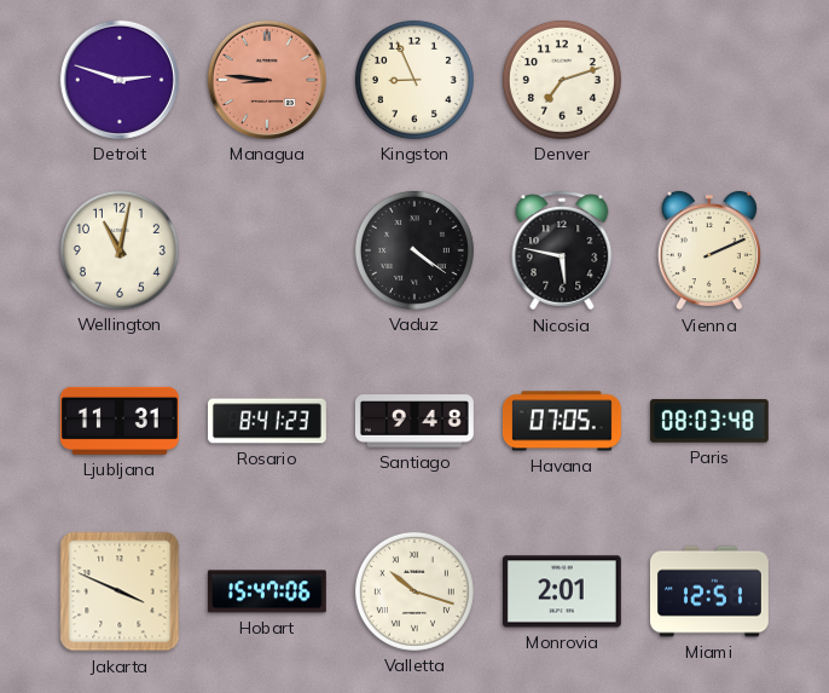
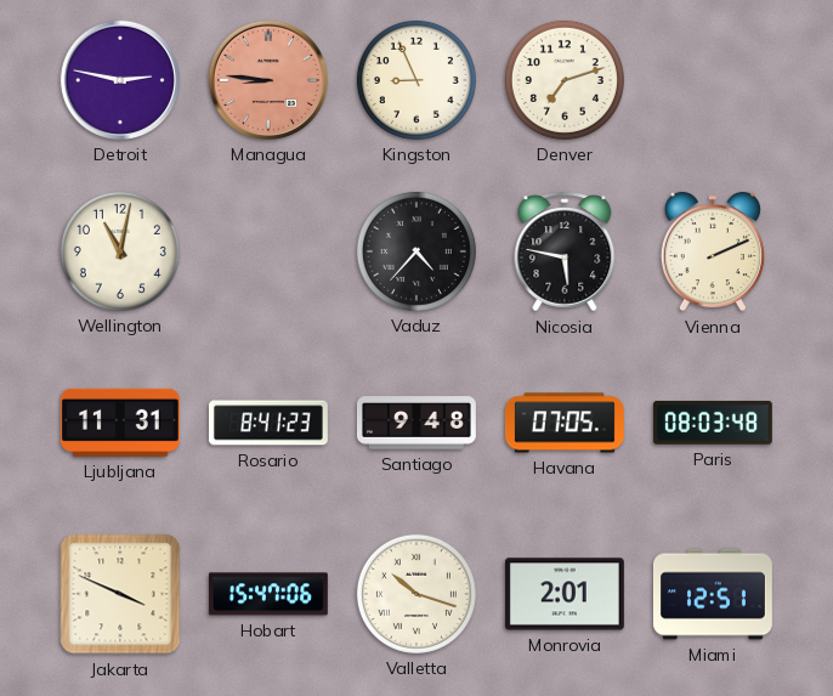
Detroit: 2:48 -> 2:47 (120, 80)
Vaduz: 4:21 -> 4:37 (416, 251)
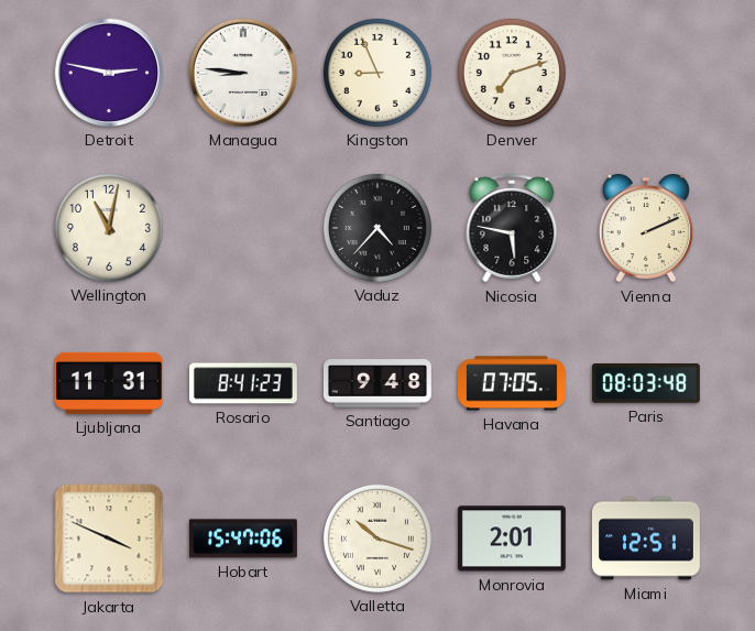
Managua dial: salmon -> white (243, 73)
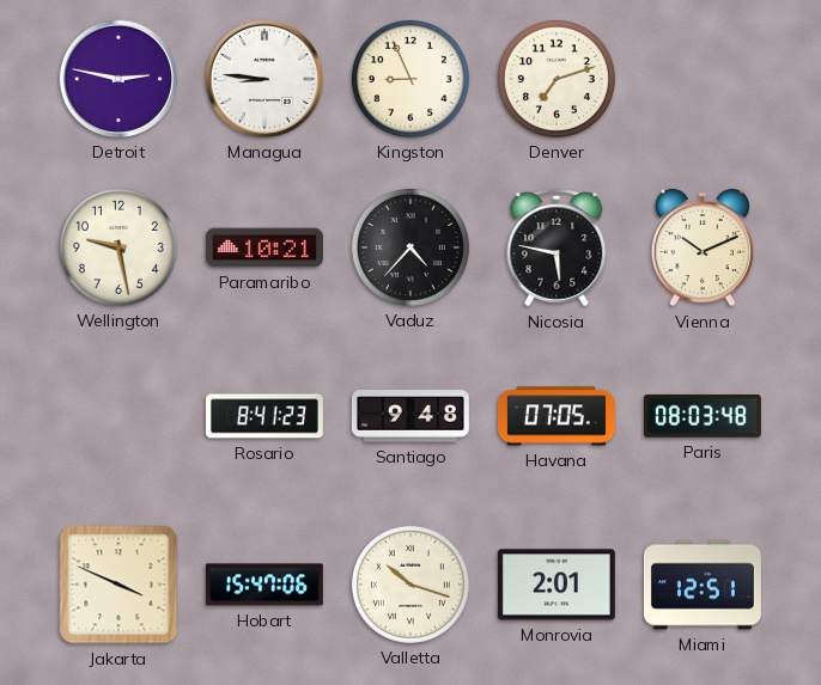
Wellington: 11:02 -> 9:28 (118, 247)
Paramaribo: none -> 10:21 (264, 247)
Vienna: 2:11 -> 10:11 (703, 247)
Ljubljana: 11:31 -> none (109, 383)
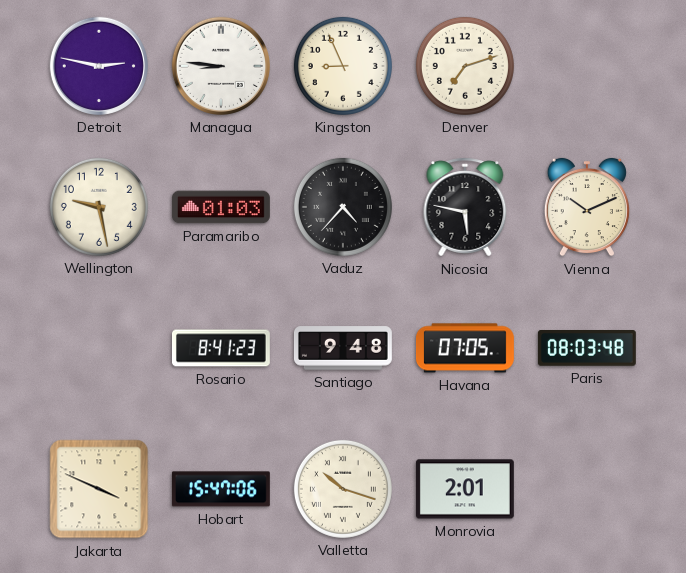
Paramaribo: 10:21 -> 01:03 (221, 207)
Miami: 12:51 -> none (703, 585)
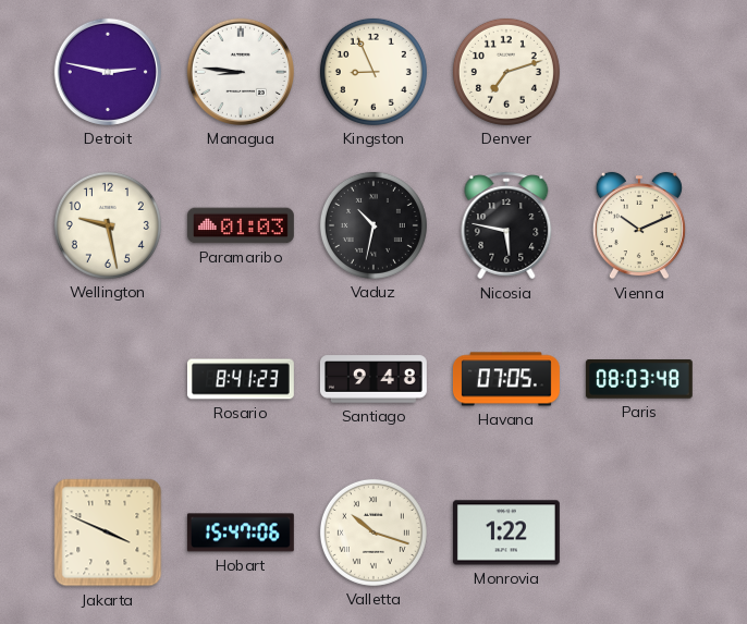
Vaduz: 4:37 -> 10:32 (373, 225)
Monrovia: 2:01 -> 1:22 (506, 533)
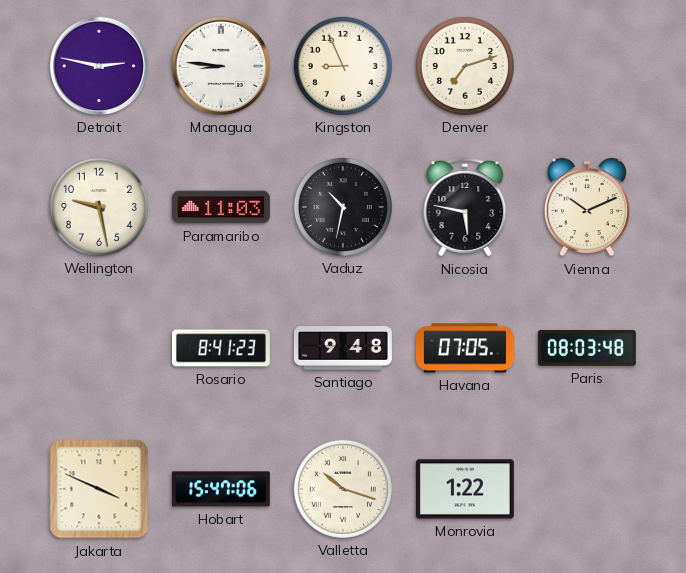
Paramaribo: 01:03 -> 11:03 (221, 207)
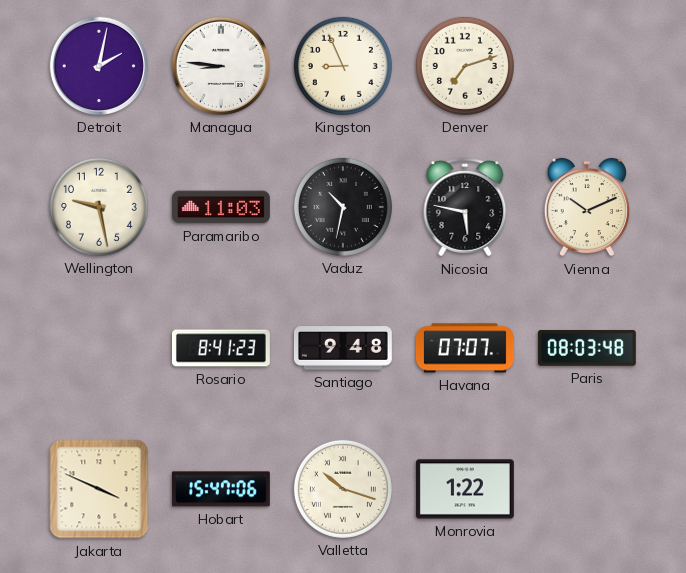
Detroit: 2:47 -> 2:02 (99, 66)
Havana: 07:05 -> 07:07 (465, 348)
